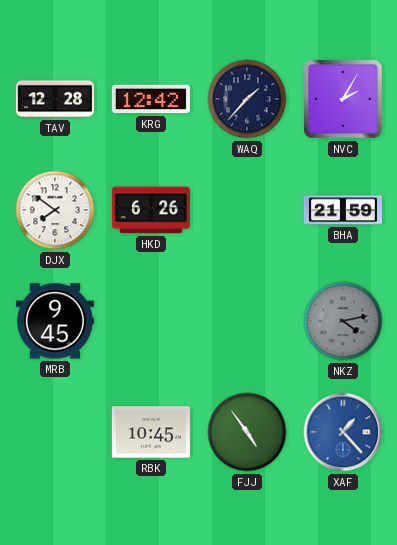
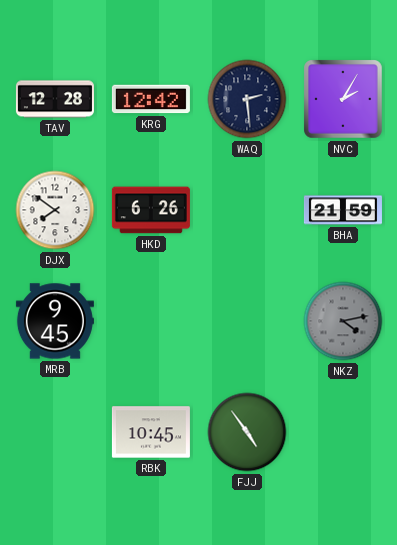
WAQ: 1:37 -> 2:29 (247, 99)
XAF: 1:23 -> none (343, 432)
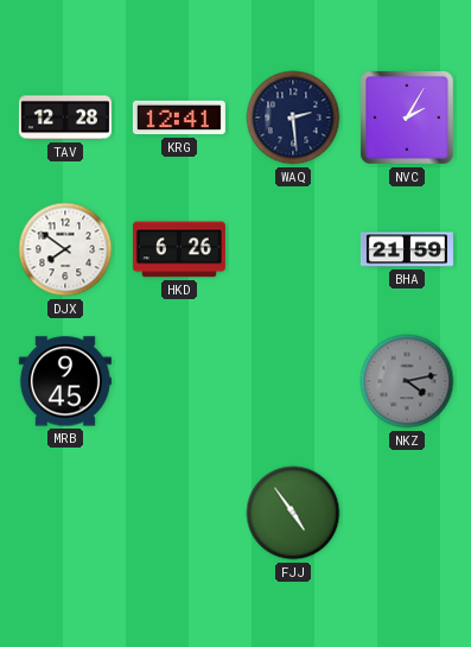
KRG: 12:42 -> 12:41 (179, 118)
RBK: 10:45 -> none (151, 432)
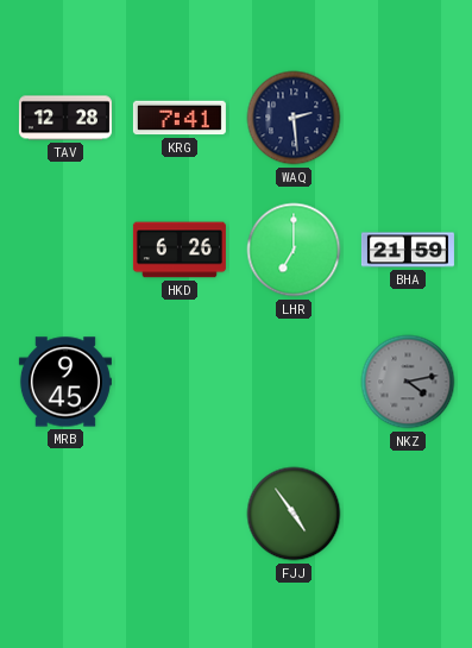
KRG: 12:41 -> 7:41 (180, 118)
NVC: 2:05 -> none (407, 118)
DJX: 7:51 -> none (65, 249)
LHR: none -> 7:00 (294, 250)
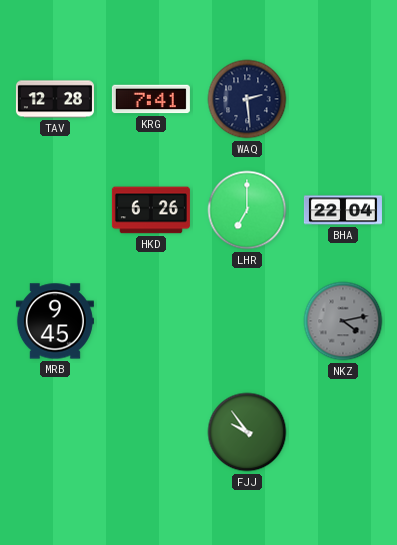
BHA: 21:59 -> 22:04 (343, 210)
FJJ: 4:54 -> 9:54 (247, 432)
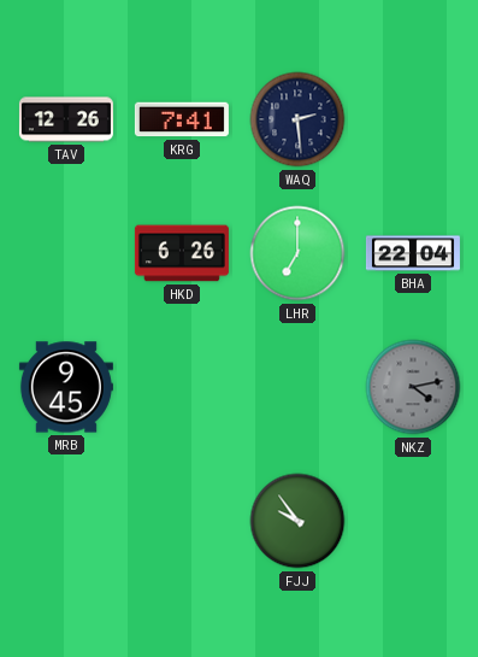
TAV: 12:28 -> 12:26 (66, 119)
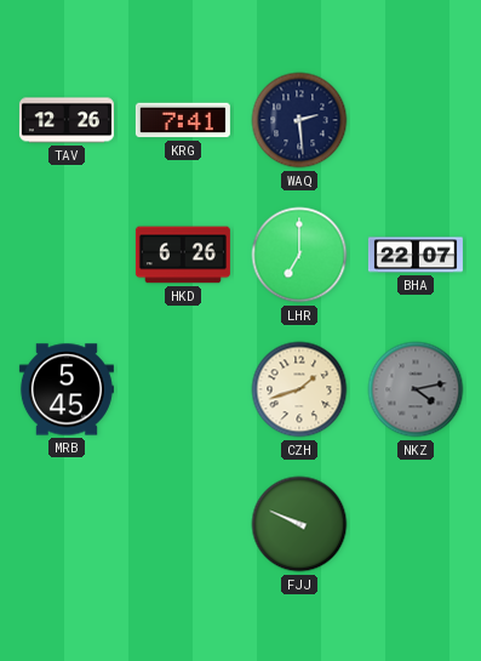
BHA: 22:04 -> 22:07 (416, 255)
MRB: 9:45 -> 5:45 (67, 389)
CZH: none -> 1:42 (299, 389)
FJJ: 9:54 -> 9:49 (299, 524)
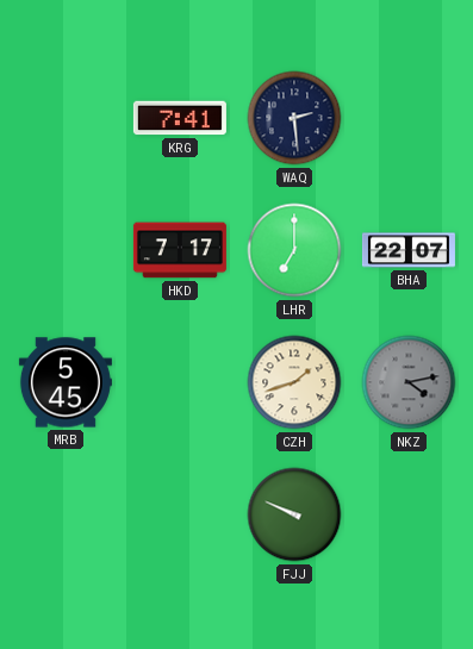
TAV: 12:26 -> none (67, 120)
HKD: 6:26 -> 7:17 (180, 250)
